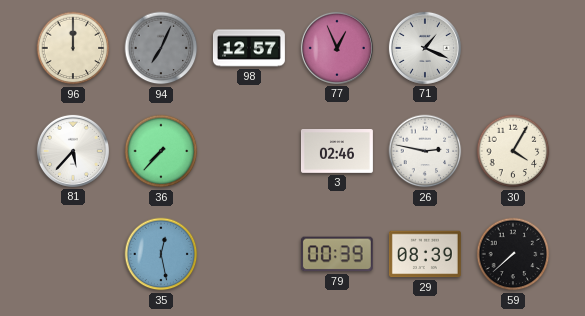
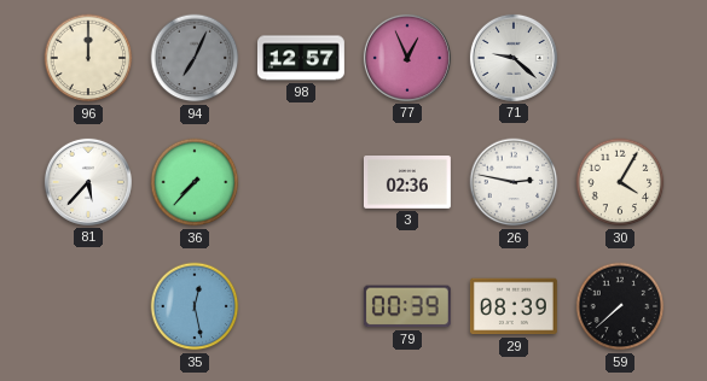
71: 1:19 -> 9:22 (514, 58)
3: 02:46 -> 02:36 (407, 183)
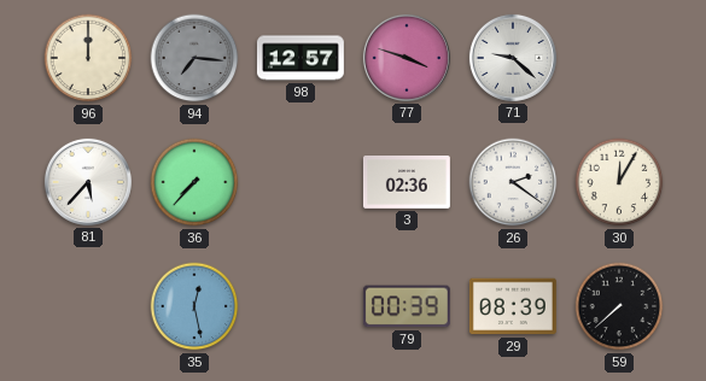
94: 7:04 -> 7:16 (194, 58)
77: 12:56 -> 3:48 (407, 58)
26: 2:47 -> 2:21 (513, 182)
30: 4:05 -> 12:05 (619, 182)
